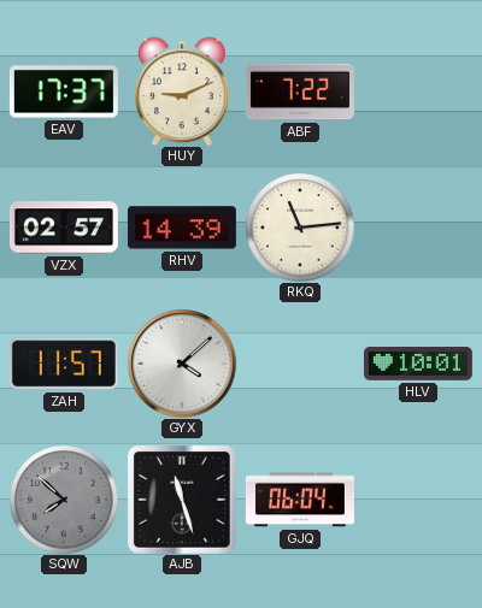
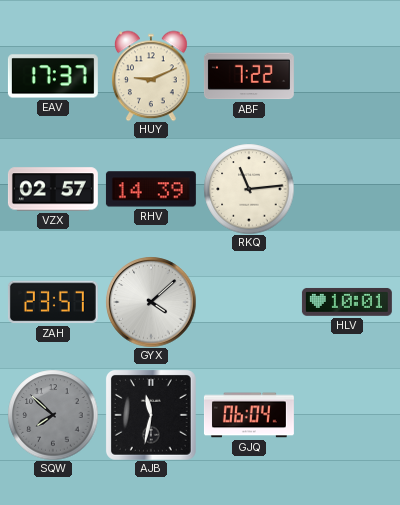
ZAH: 11:57 -> 23:57 (53, 302)
AJB: 11:27 -> 11:32 (151, 415)
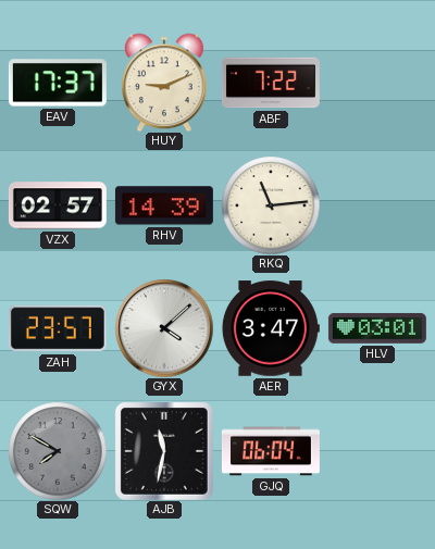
AER: none -> 3:47 (271, 328)
HLV: 10:01 -> 03:01 (377, 328)
SQW: 7:52 -> 7:50 (58, 451)
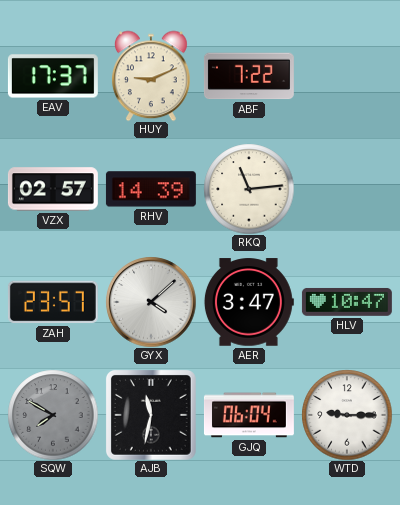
HLV: 03:01 -> 10:47 (347, 302)
WTD: none -> 9:15 (347, 415)
